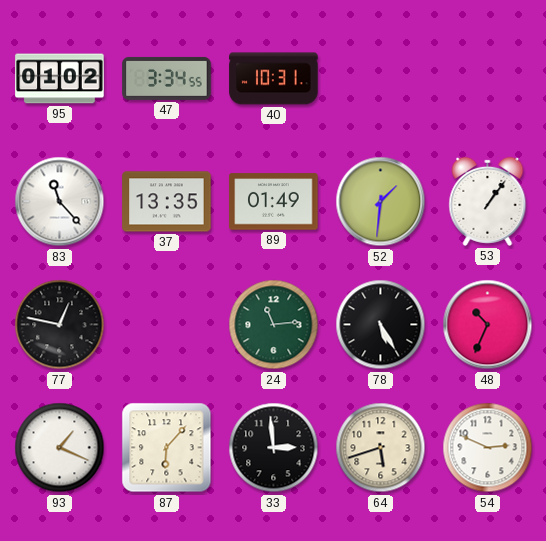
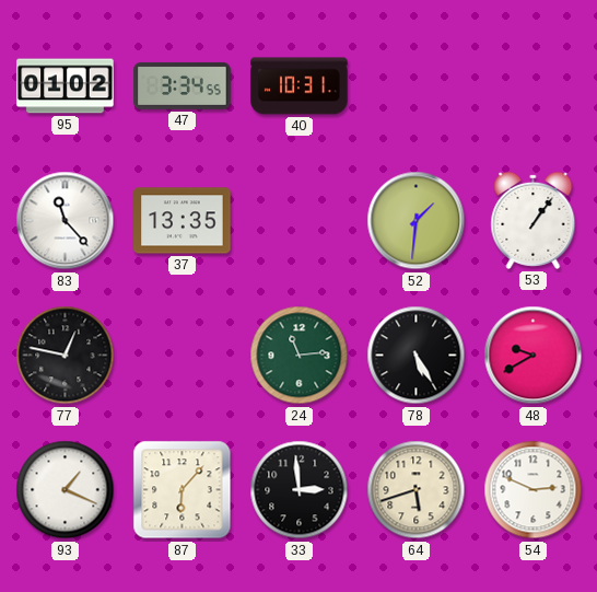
89: 01:49 -> none (274, 202)
48: 10:34 -> 9:40 (534, 356)
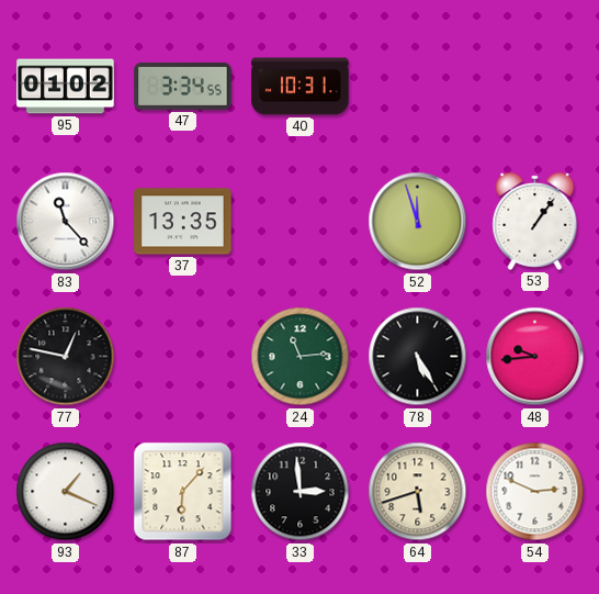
52: 1:31 -> 11:57 (418, 222)
48: 9:40 -> 9:44 (535, 357)
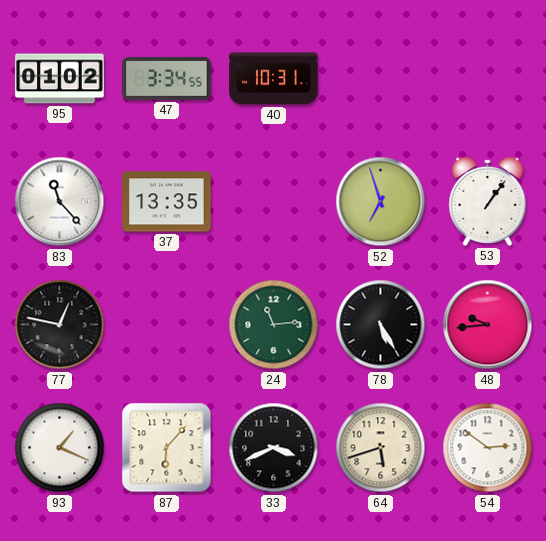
52: 11:57 -> 6:57 (381, 202)
33: 2:59 -> 3:41 (274, 448)
54: 2:49 -> 2:51 (488, 448)
